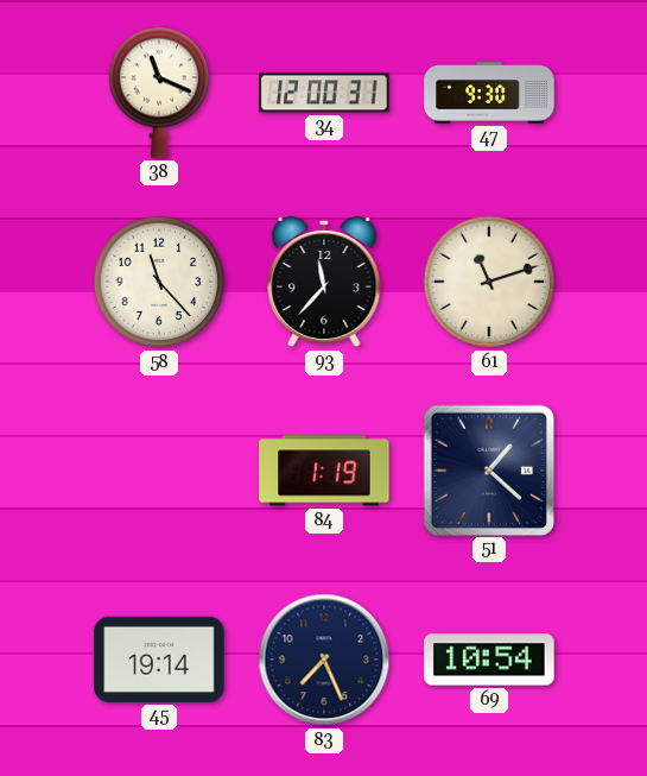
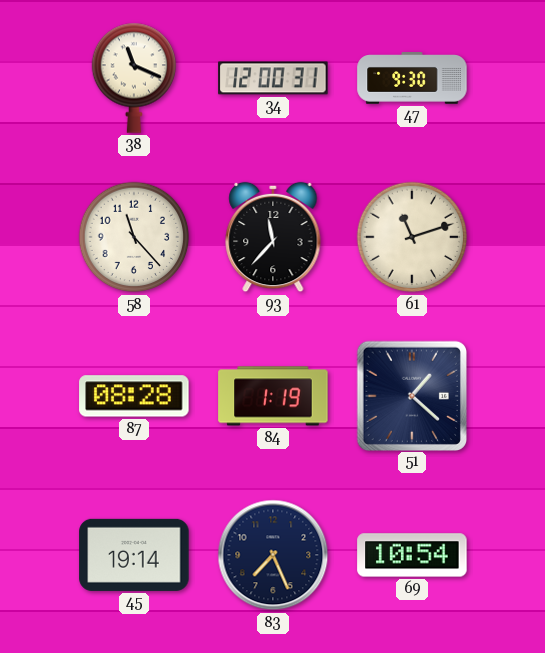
87: none -> 08:28 (134, 396)
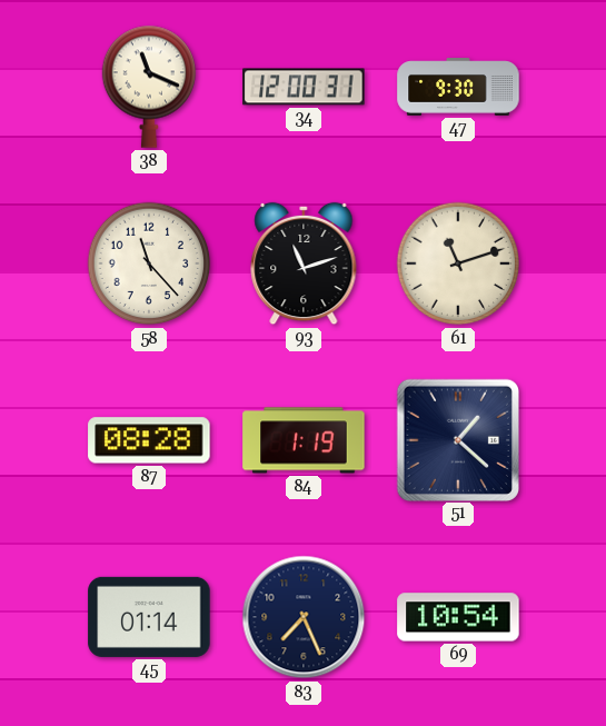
93: 11:37 -> 11:12 (304, 263)
45: 19:14 -> 01:14 (149, 617)
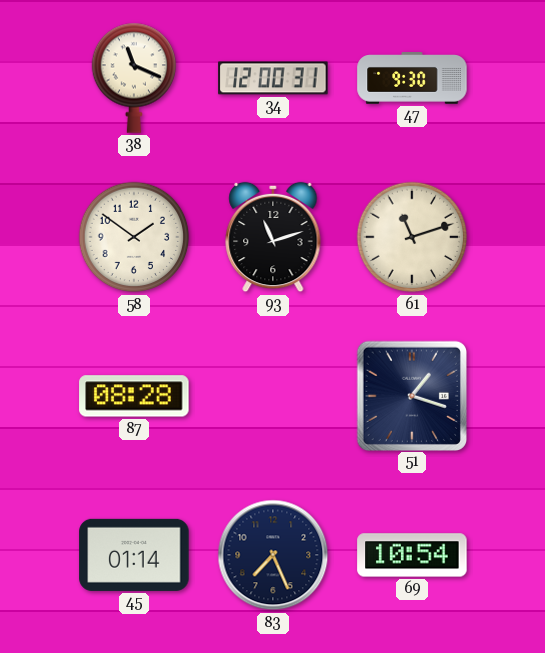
58: 11:23 -> 1:51 (134, 237)
84: 1:19 -> none (304, 440)
51: 1:22 -> 1:18 (411, 395)
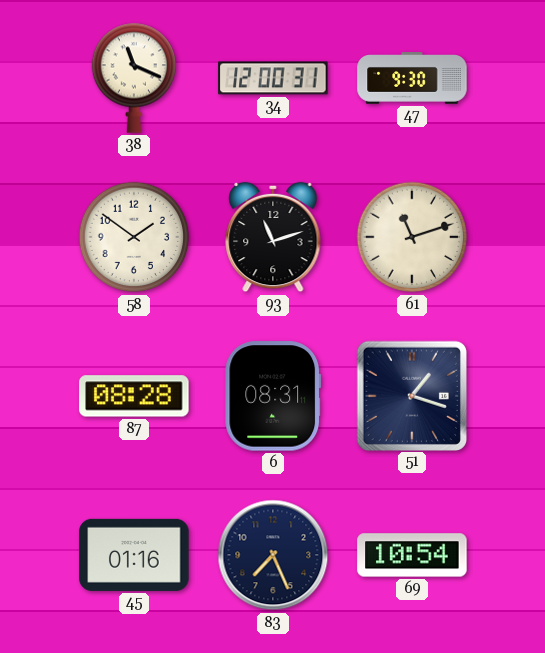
6: none -> 08:31 (273, 396)
45: 01:14 -> 01:16 (134, 555)
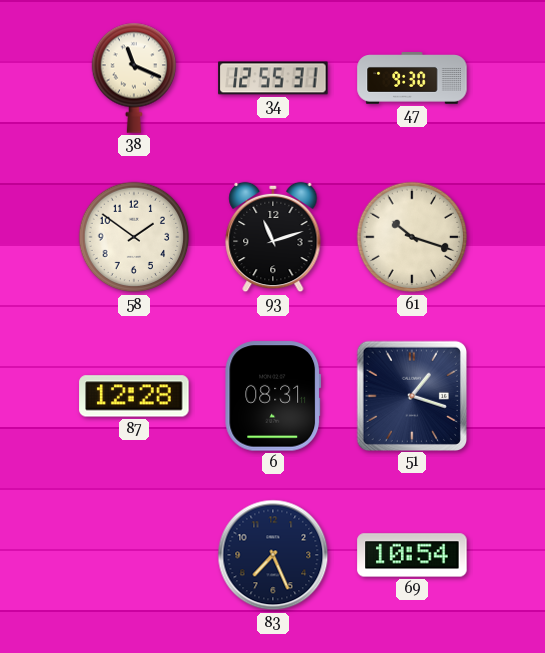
34: 12:00 -> 12:55 (273, 78)
61: 11:12 -> 10:18 (412, 237)
87: 08:28 -> 12:28 (134, 396)
45: 01:16 -> none (134, 555)
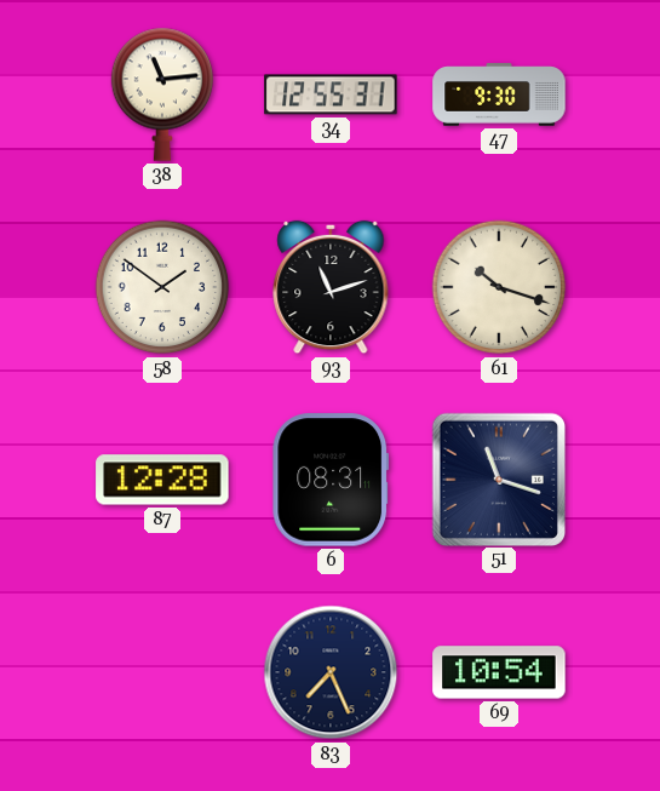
38: 11:19 -> 11:14 (162, 94)
51: 1:18 -> 11:18 (498, 478)
